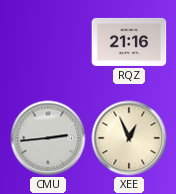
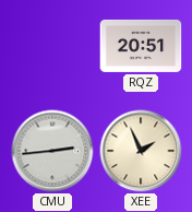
RQZ: 21:16 -> 20:51 (141, 46)
XEE: 12:56 -> 1:56 (141, 151)
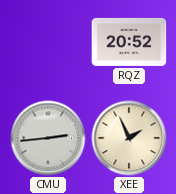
RQZ: 20:51 -> 20:52 (129, 42)
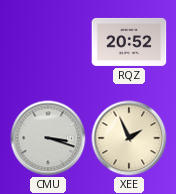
CMU: 2:44 -> 3:18 (48, 138)
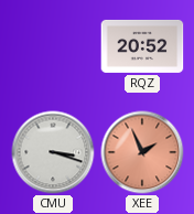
XEE dial: cream -> salmon (142, 152)
